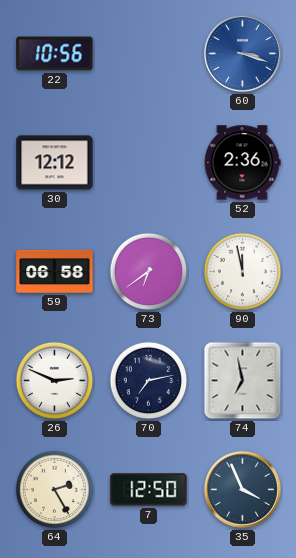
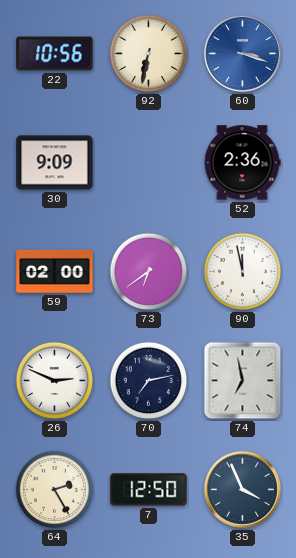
92: none -> 6:32 (149, 54)
30: 12:12 -> 9:09 (55, 163)
59: 06:58 -> 02:00 (55, 271)
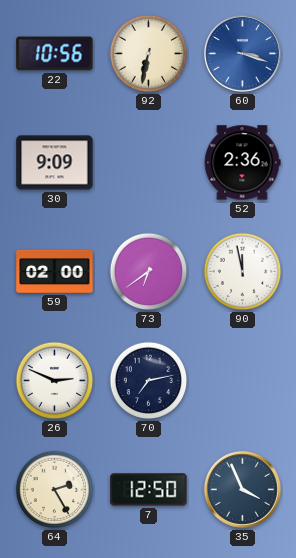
74: 6:58 -> none (243, 381)
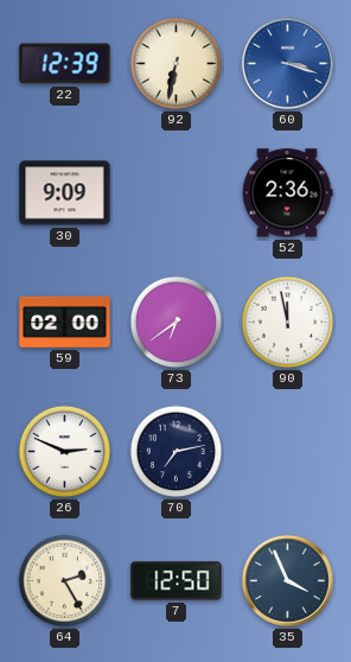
22: 10:56 -> 12:39 (65, 64)
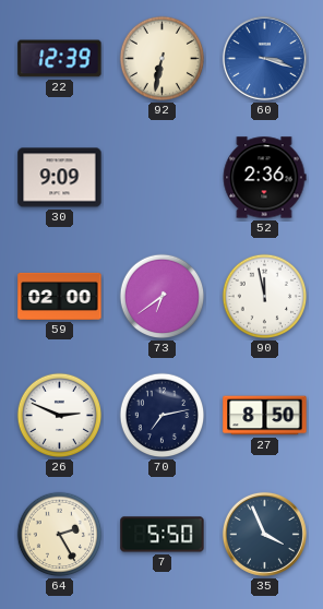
27: none -> 8:50 (265, 416)
7: 12:50 -> 5:50 (163, 535)
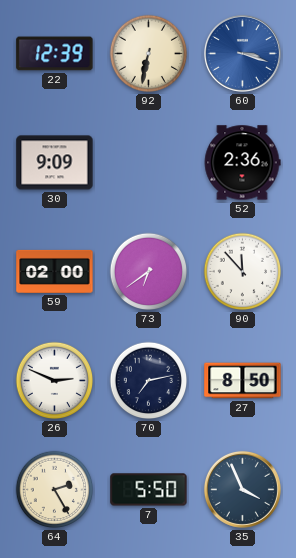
90: 11:58 -> 11:53 (243, 272)
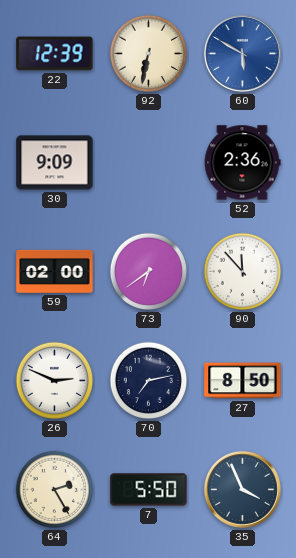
60: 3:18 -> 5:50 (242, 53)
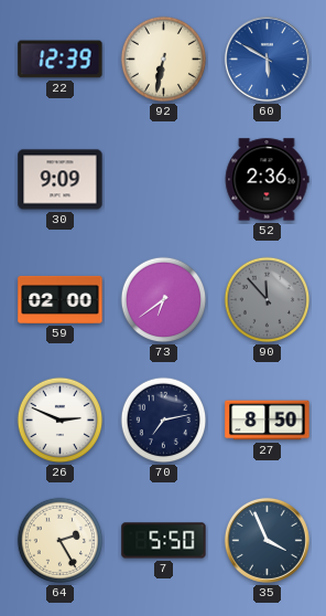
90 dial: white -> grey (268, 300)
